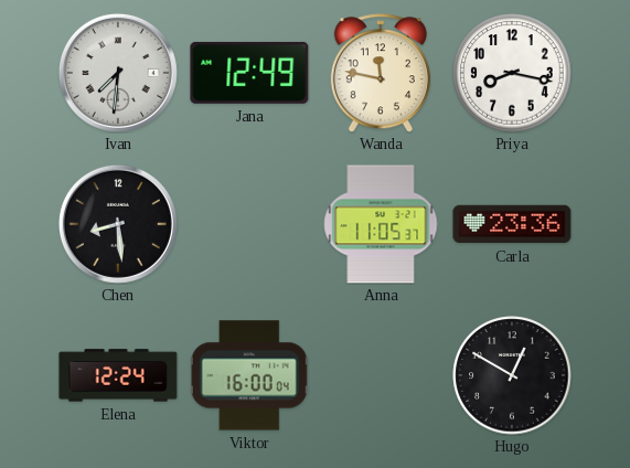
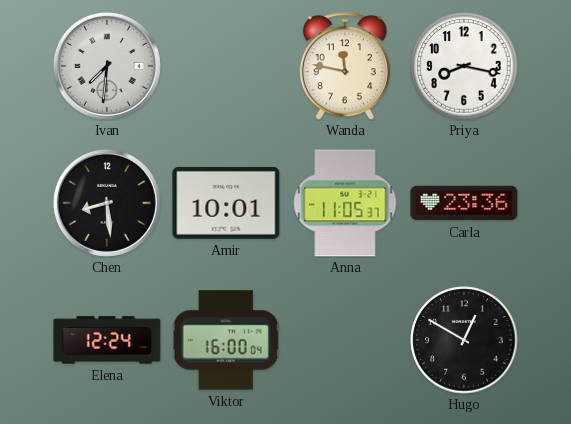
Jana: 12:49 -> none (249, 73)
Amir: none -> 10:01 (226, 203)
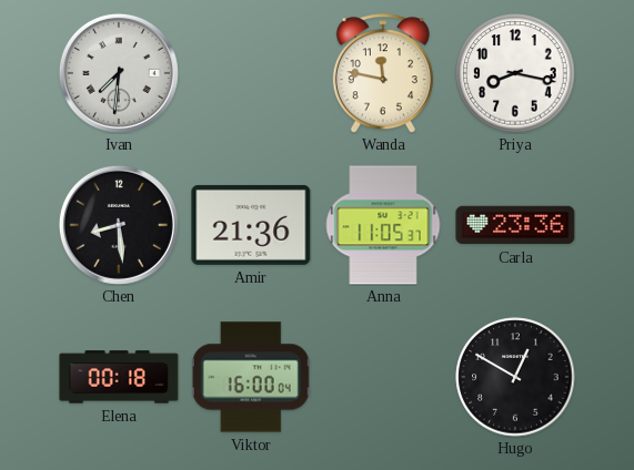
Amir: 10:01 -> 21:36 (251, 225)
Elena: 12:24 -> 00:18 (119, 377)
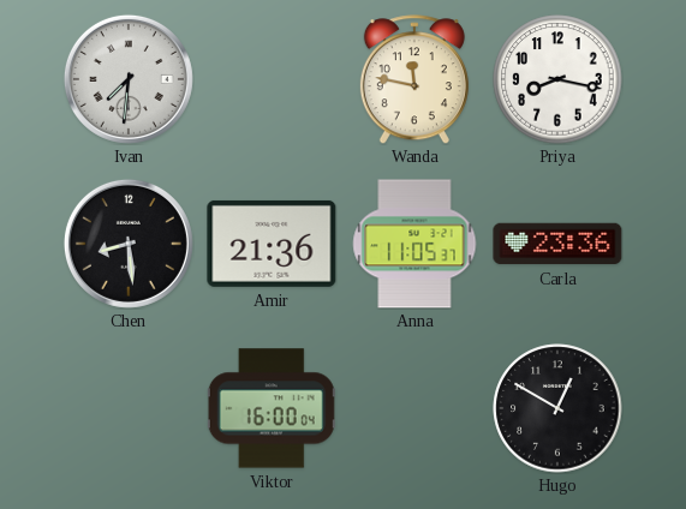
Elena: 00:18 -> none (119, 377)
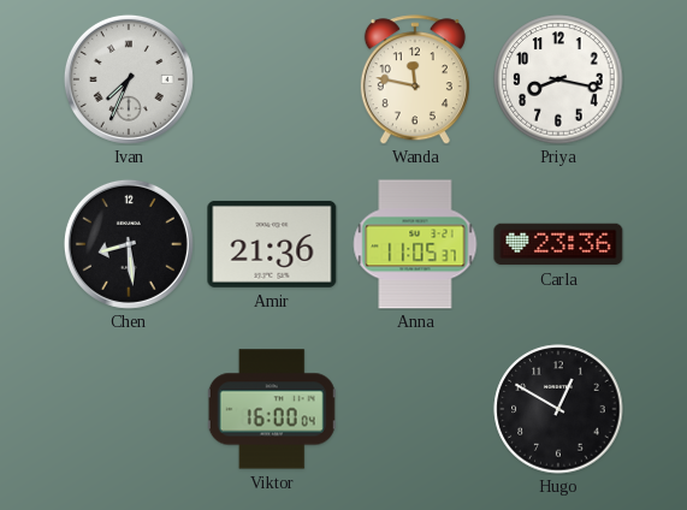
Ivan: 7:31 -> 7:34 (129, 79)
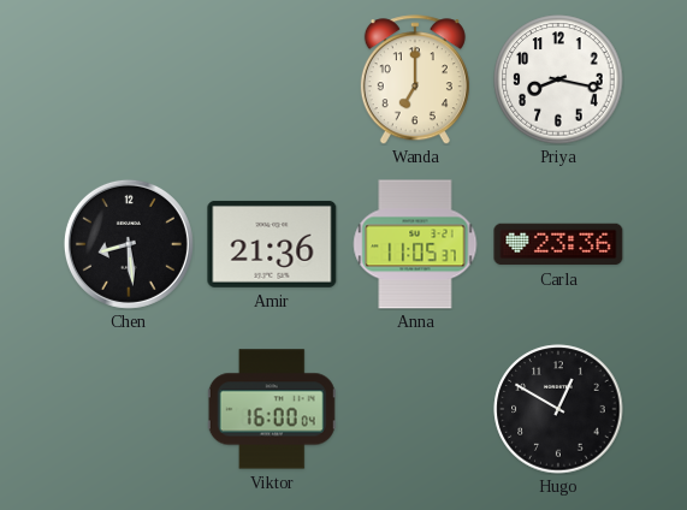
Ivan: 7:34 -> none (129, 79)
Wanda: 11:47 -> 7:00 (415, 79)
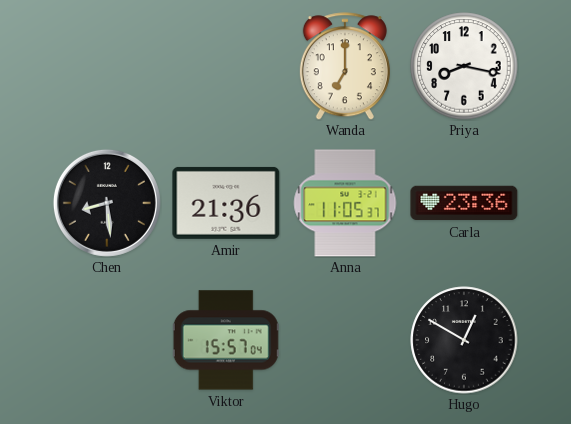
Viktor: 16:00 -> 15:57 (226, 340)
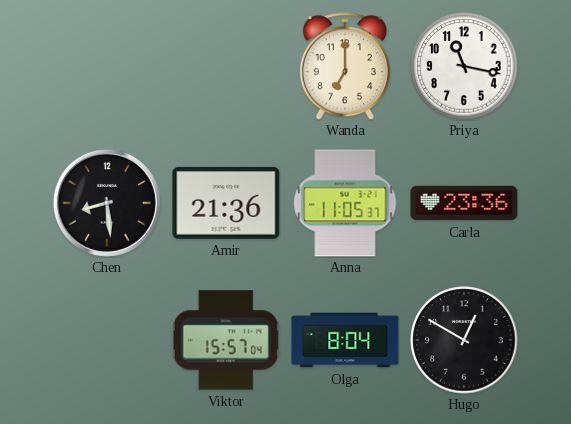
Priya: 8:17 -> 11:17 (464, 66)
Olga: none -> 8:04 (345, 340)
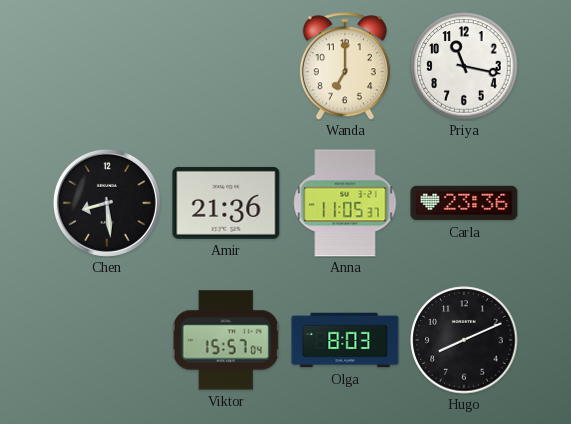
Olga: 8:04 -> 8:03 (345, 340)
Hugo: 12:50 -> 8:11 (464, 340)
